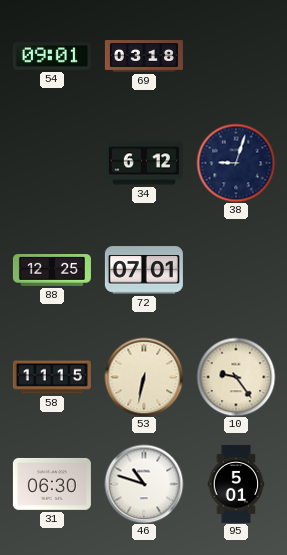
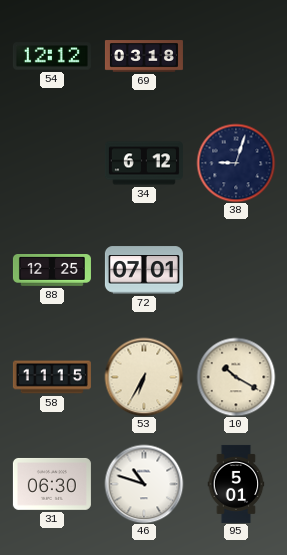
54: 09:01 -> 12:12 (52, 56)
53: 6:32 -> 6:35 (144, 377)
10: 9:24 -> 10:20 (236, 377)
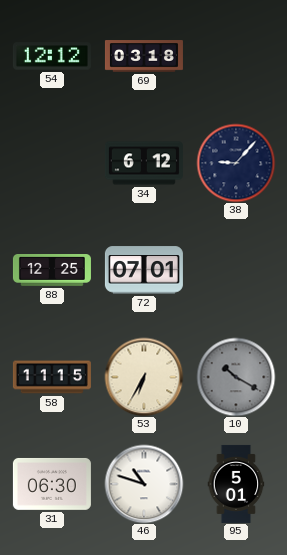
38: 9:03 -> 9:07 (236, 163)
10 dial: cream -> grey (236, 377)
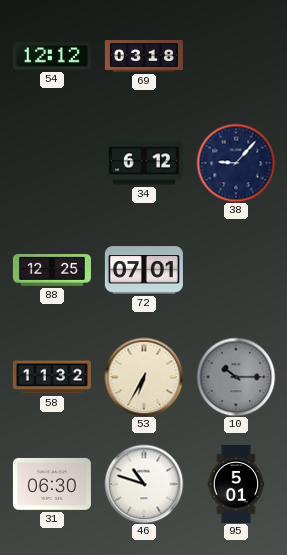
58: 11:15 -> 11:32 (52, 377)
10: 10:20 -> 10:15 (236, 377)
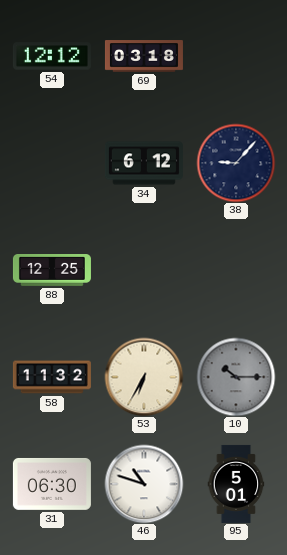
72: 07:01 -> none (144, 270)
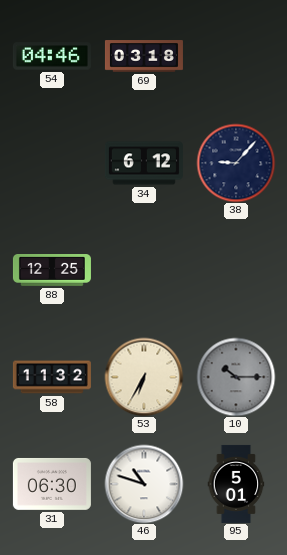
54: 12:12 -> 04:46 (52, 56)
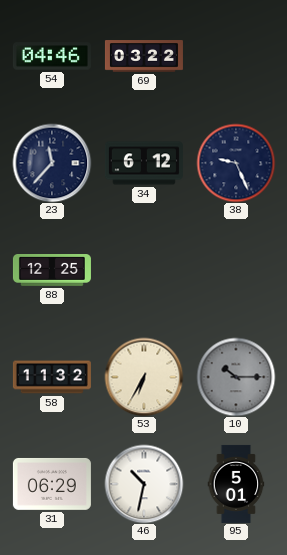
69: 03:18 -> 03:22 (144, 56)
23: none -> 11:37 (52, 163)
38: 9:07 -> 9:26 (236, 163)
31: 06:30 -> 06:29 (52, 484)
46: 10:48 -> 10:32 (144, 484)
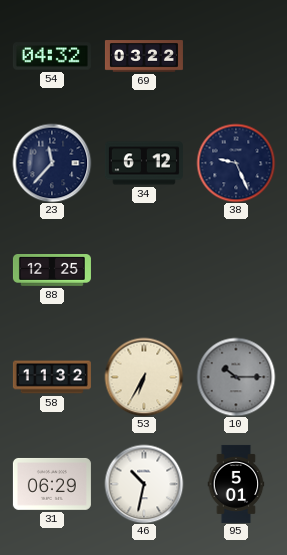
54: 04:46 -> 04:32 (52, 56)
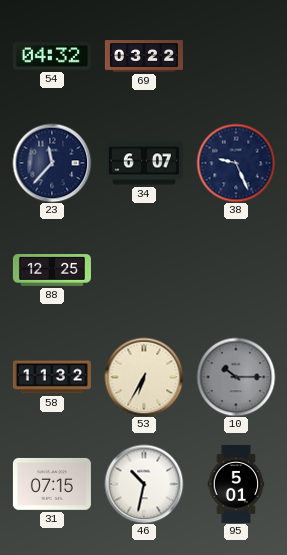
34: 6:12 -> 6:07 (144, 163)
31: 06:29 -> 07:15 (52, 484)
